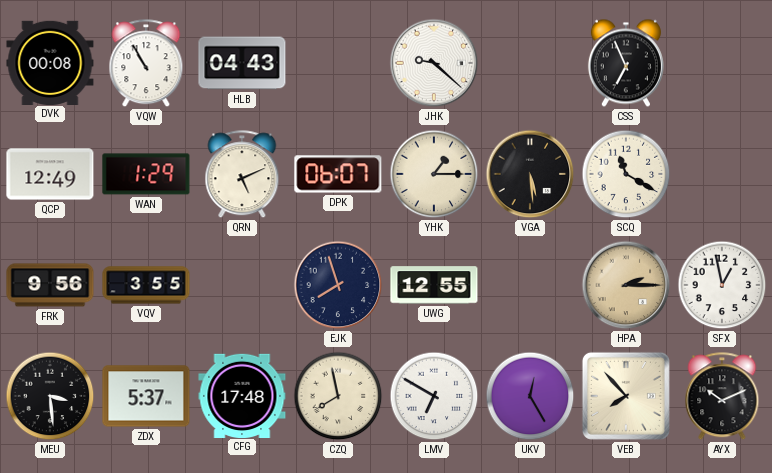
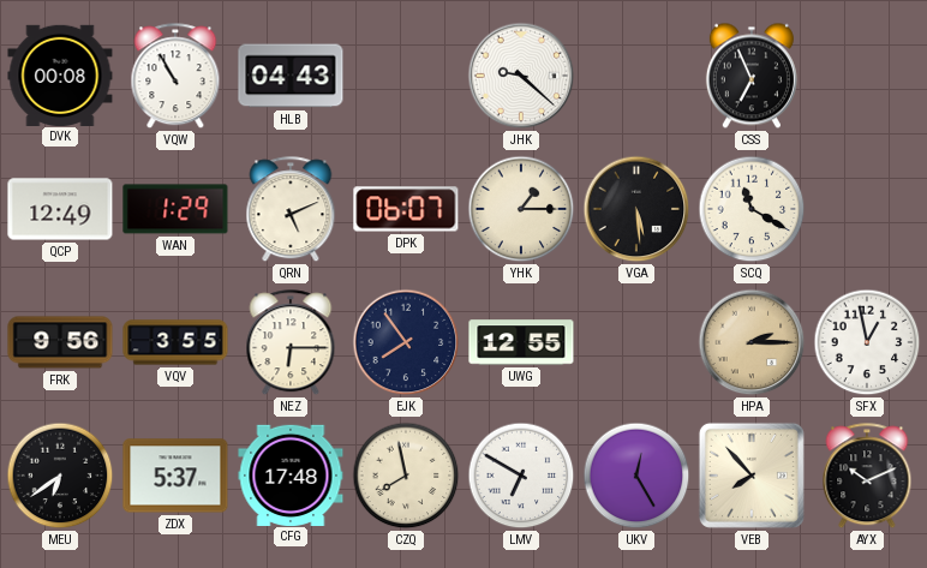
NEZ: none -> 6:15 (291, 343)
EJK: 7:57 -> 7:54 (406, 342)
MEU: 3:29 -> 6:39 (60, 476)
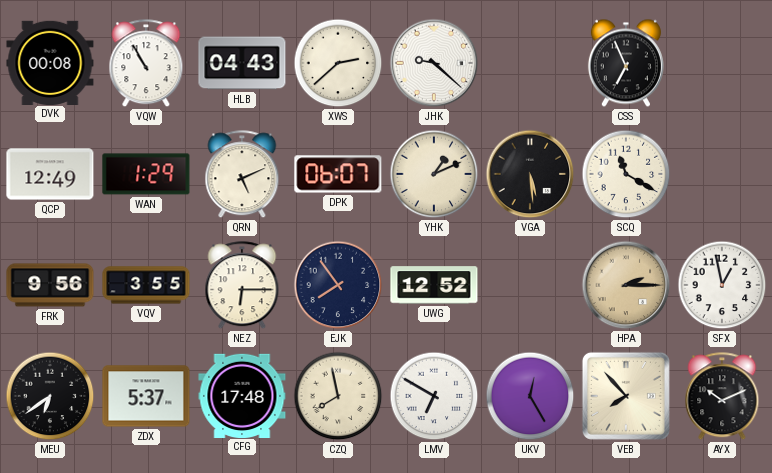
XWS: none -> 2:38 (338, 63)
YHK: 1:15 -> 1:11 (434, 174)
UWG: 12:55 -> 12:52 (434, 285)
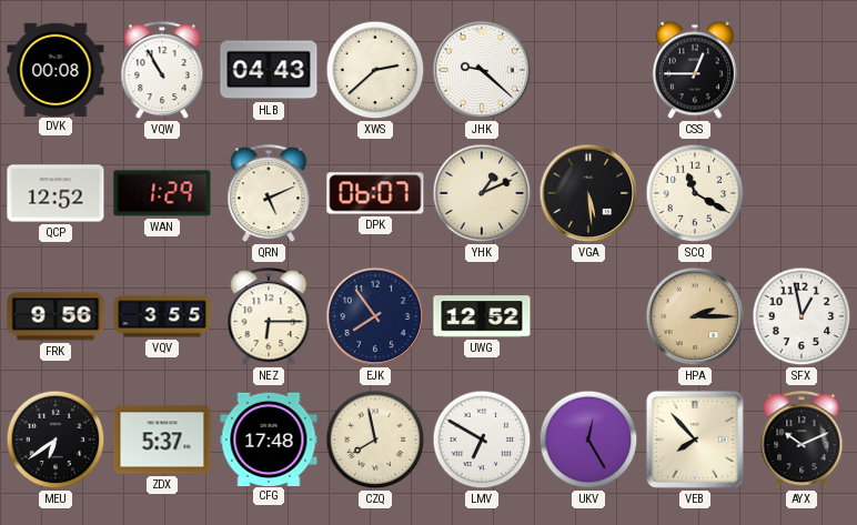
CSS: 6:56 -> 12:45 (695, 70)
QCP: 12:49 -> 12:52 (56, 193)
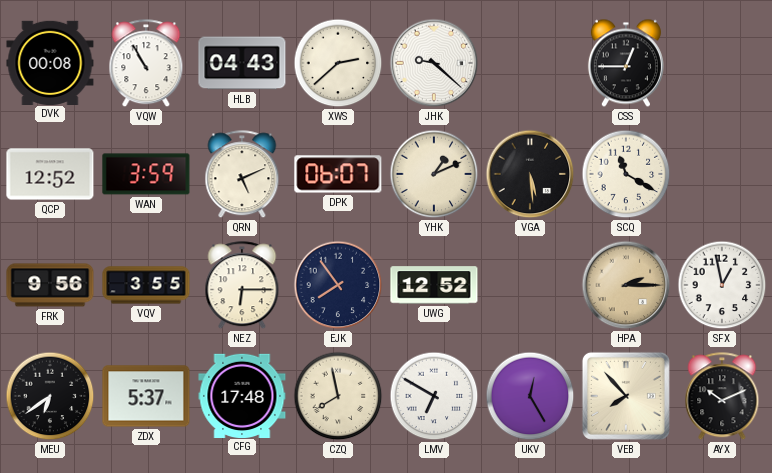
WAN: 1:29 -> 3:59 (146, 174)
